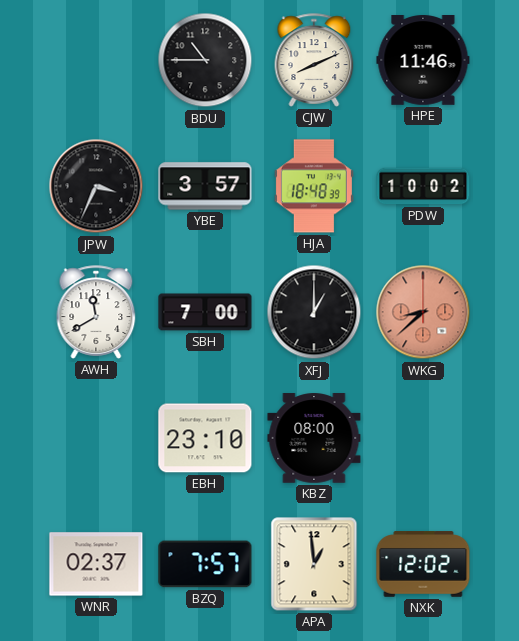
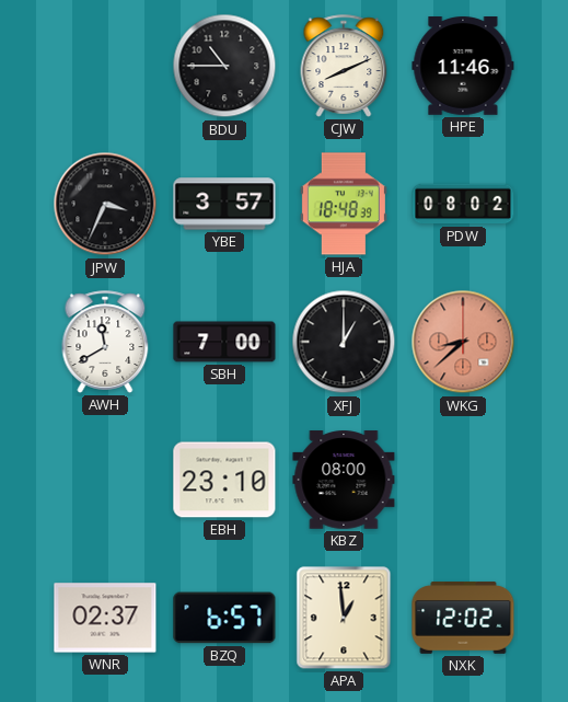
PDW: 10:02 -> 08:02 (463, 204)
BZQ: 7:57 -> 6:57 (224, 618)
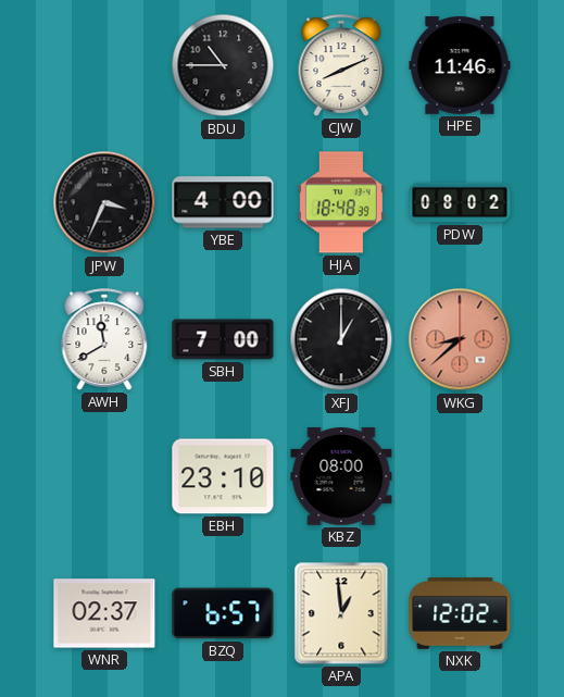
YBE: 3:57 -> 4:00 (223, 202)
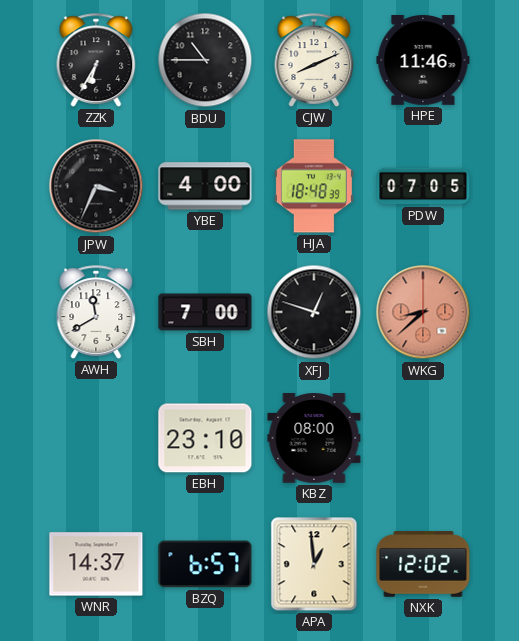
ZZK: none -> 6:35 (96, 60)
PDW: 08:02 -> 07:05 (423, 186)
XFJ: 1:00 -> 12:48 (314, 312)
WNR: 02:37 -> 14:37 (96, 564)
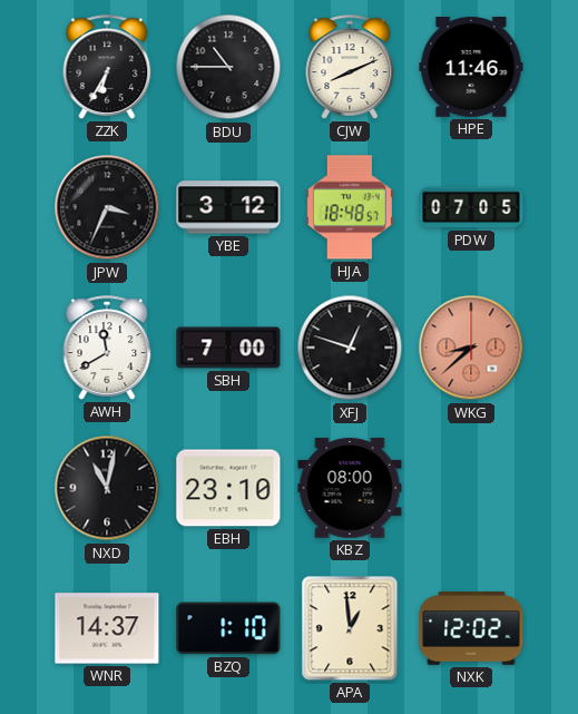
YBE: 4:00 -> 3:12 (228, 207)
HJA: 18:48:39 -> 18:48:57 (350, 207)
NXD: none -> 11:02 (107, 488)
BZQ: 6:57 -> 1:10 (228, 628)
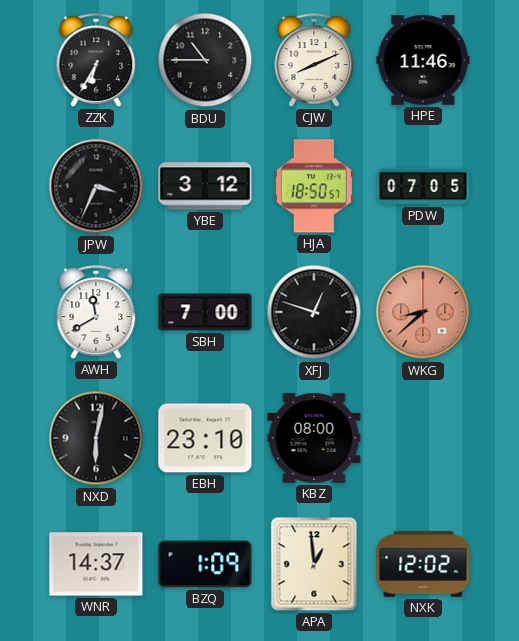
HJA: 18:48 -> 18:50 (314, 186)
NXD: 11:02 -> 6:02 (96, 438)
BZQ: 1:10 -> 1:09 (205, 564)
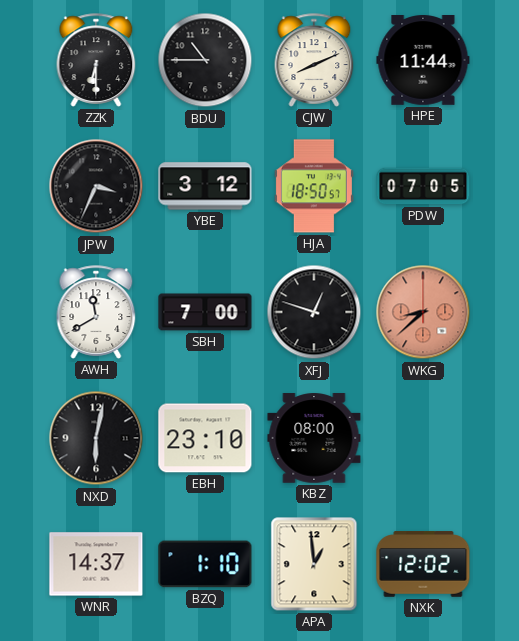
ZZK: 6:35 -> 6:30 (96, 60)
HPE: 11:46 -> 11:44 (423, 61)
BZQ: 1:09 -> 1:10 (205, 564)
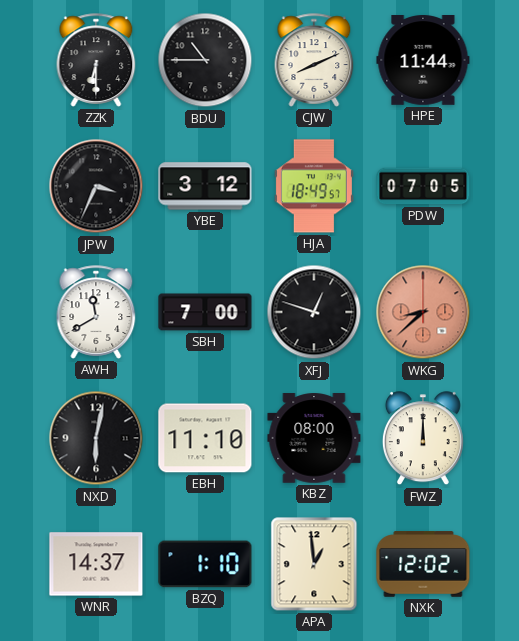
HJA: 18:50 -> 18:49 (314, 186)
EBH: 23:10 -> 11:10 (205, 438)
FWZ: none -> 12:00 (423, 439)
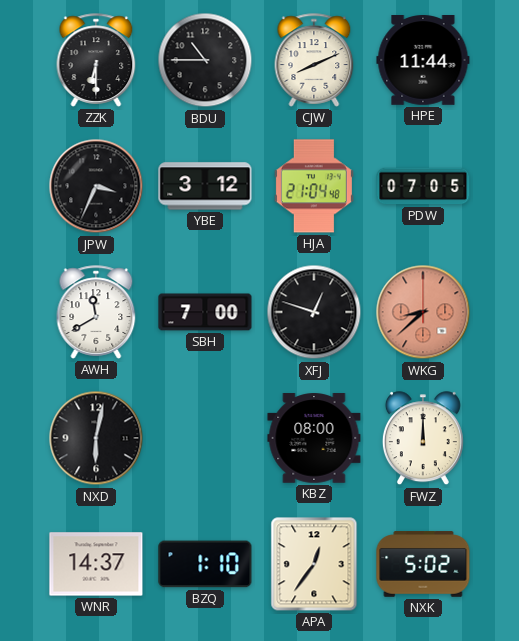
HJA: 18:49 -> 21:04 (314, 186)
EBH: 11:10 -> none (205, 438)
APA: 12:59 -> 12:36 (314, 564)
NXK: 12:02 -> 5:02 (423, 564)
